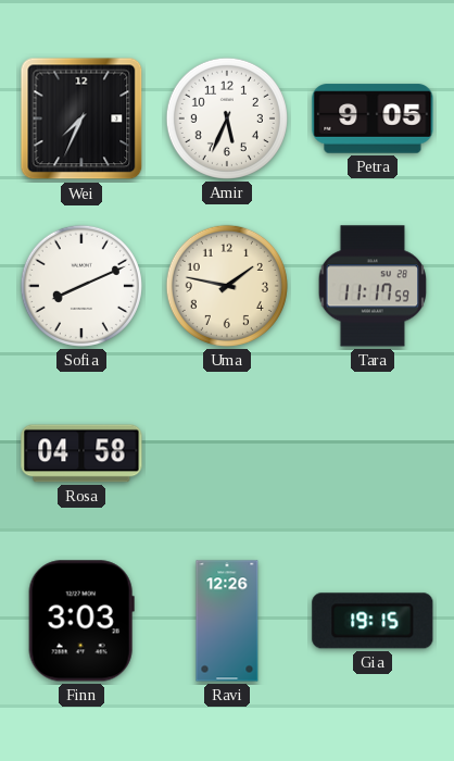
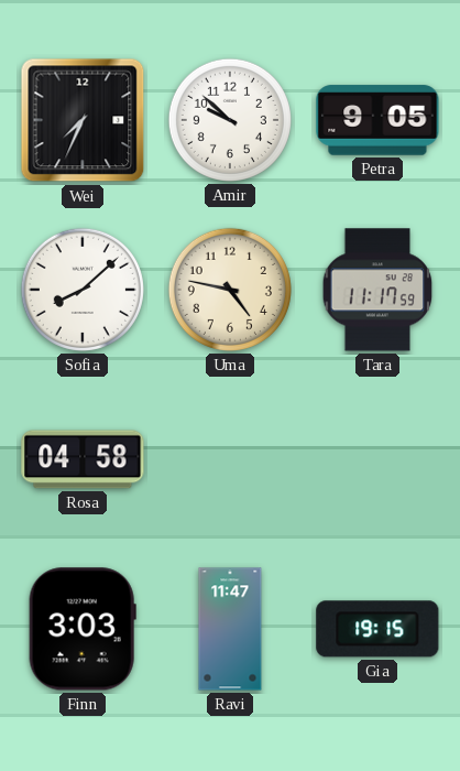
Amir: 5:34 -> 9:52 (230, 120)
Sofia: 8:11 -> 8:08 (83, 290)
Uma: 1:47 -> 4:47 (230, 290)
Ravi: 12:26 -> 11:47 (230, 629)
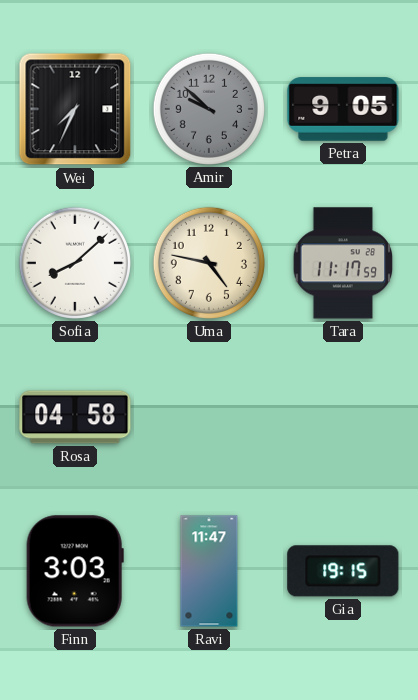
Amir dial: white -> grey (209, 109)
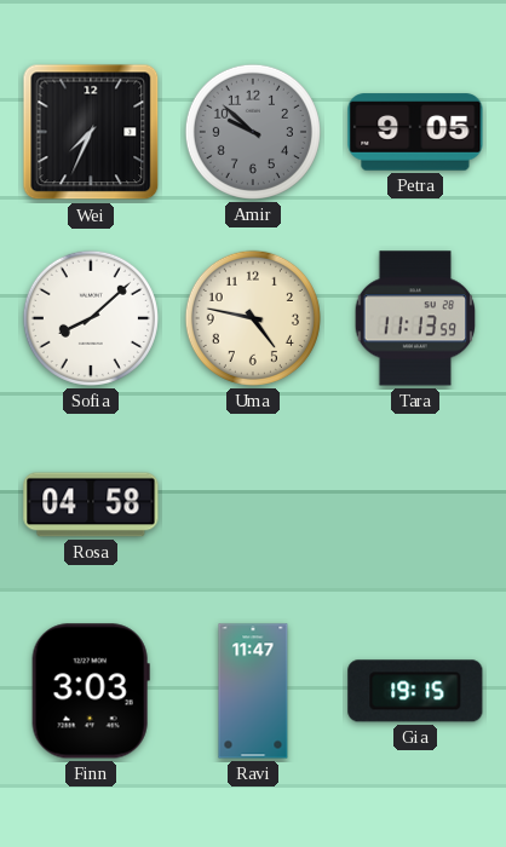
Tara: 11:17 -> 11:13 (415, 318)
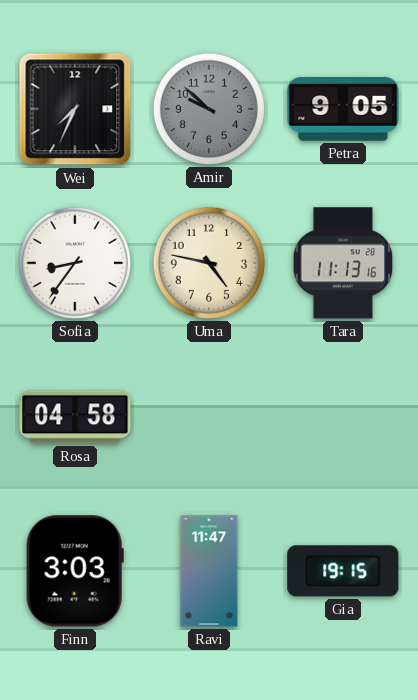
Sofia: 8:08 -> 8:36 (75, 263)
Tara: 11:13:59 -> 11:13:16 (343, 263)
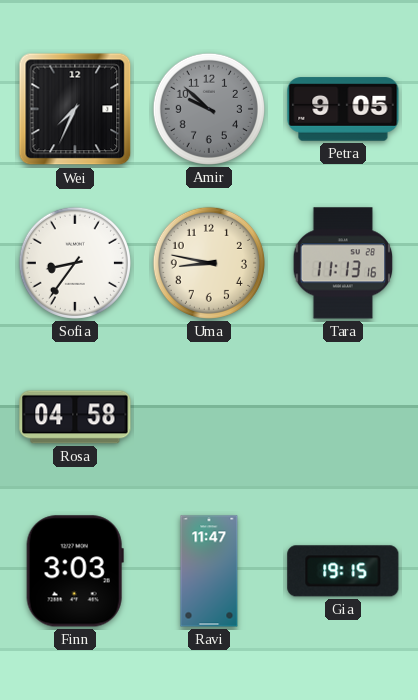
Uma: 4:47 -> 8:47 (209, 263)
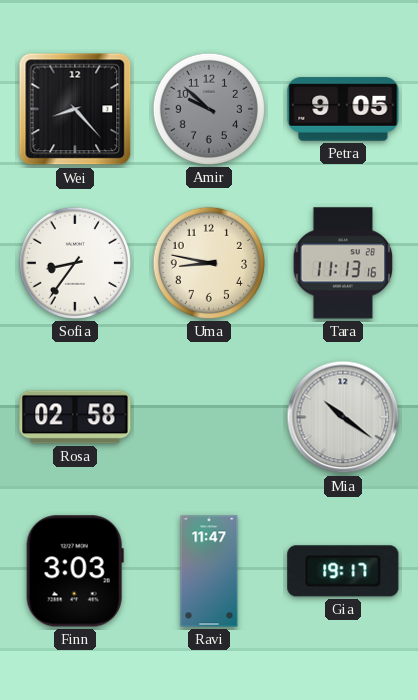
Wei: 7:34 -> 8:23 (75, 109)
Rosa: 04:58 -> 02:58 (75, 417)
Mia: none -> 10:21 (343, 417)
Gia: 19:15 -> 19:17 (343, 571)
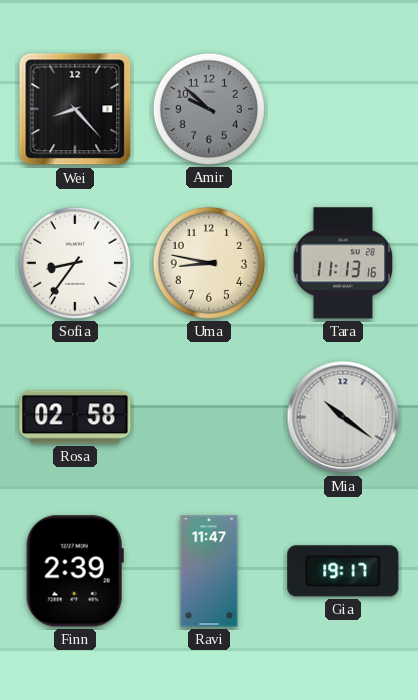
Petra: 9:05 -> none (343, 109)
Finn: 3:03 -> 2:39 (75, 571)
